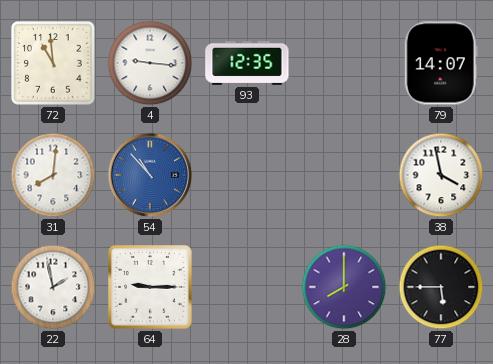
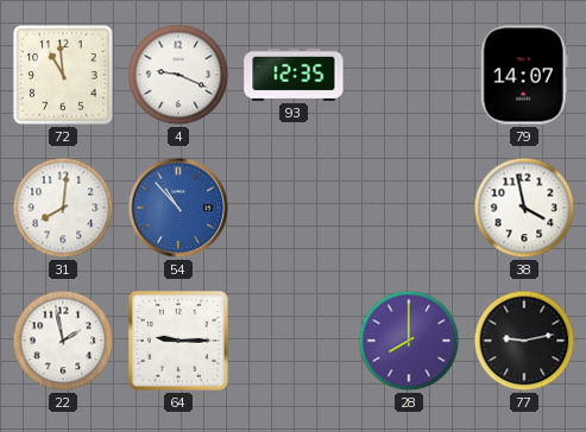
4: 9:16 -> 9:19 (178, 75)
77: 5:45 -> 9:13 (524, 341)
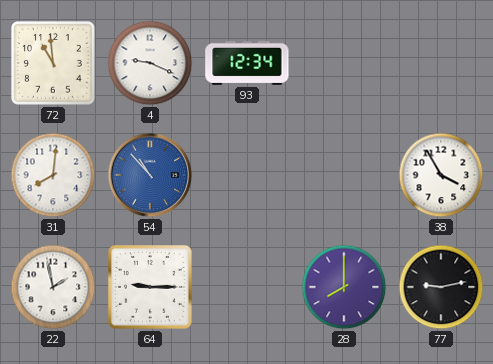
93: 12:35 -> 12:34 (247, 63)
79: 14:07 -> none (524, 75)
38: 3:58 -> 3:55 (441, 175)
